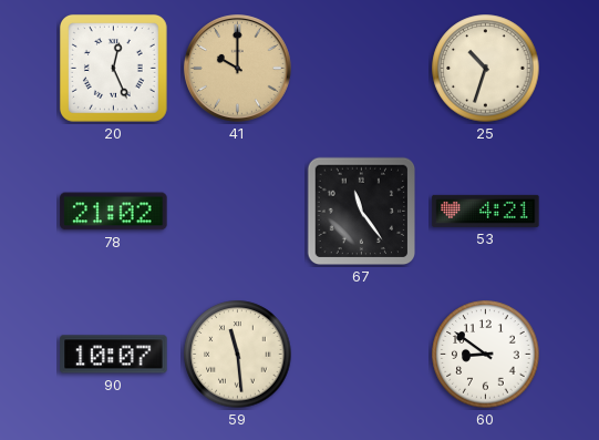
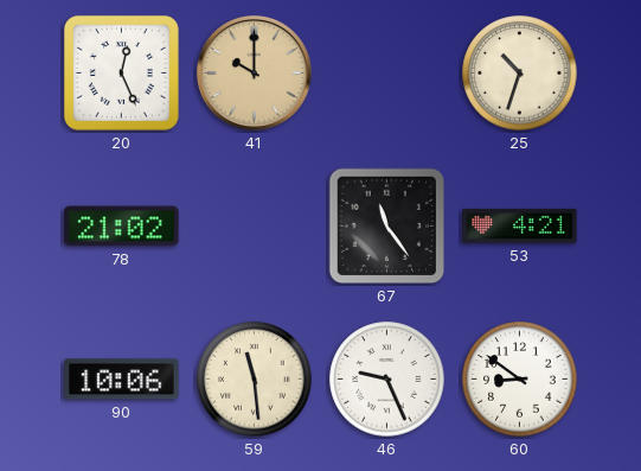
90: 10:07 -> 10:06 (122, 380)
46: none -> 9:26 (387, 380)
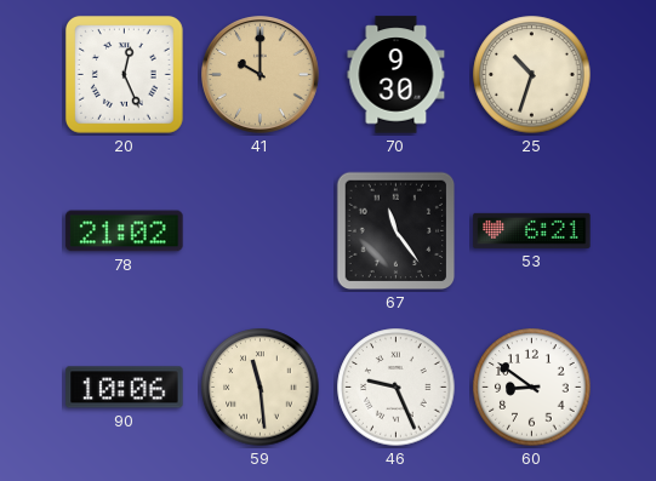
70: none -> 9:30 (397, 75)
53: 4:21 -> 6:21 (532, 230)
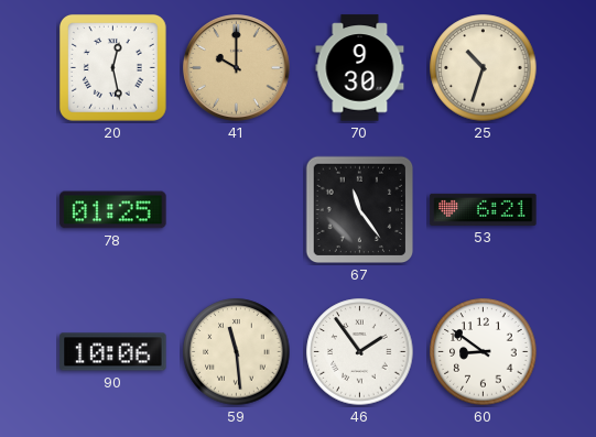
20: 12:26 -> 12:28 (112, 67)
78: 21:02 -> 01:25 (113, 210)
46: 9:26 -> 1:54 (360, 352)
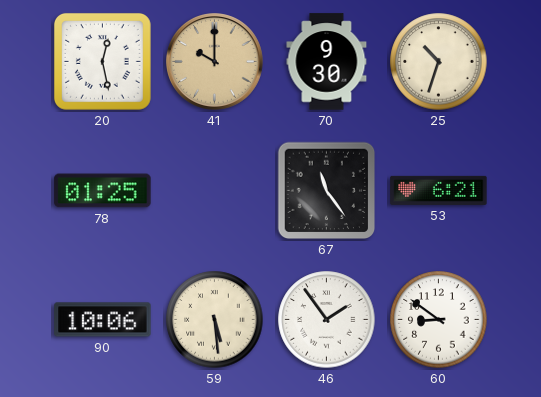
59: 11:29 -> 5:29 (215, 320)
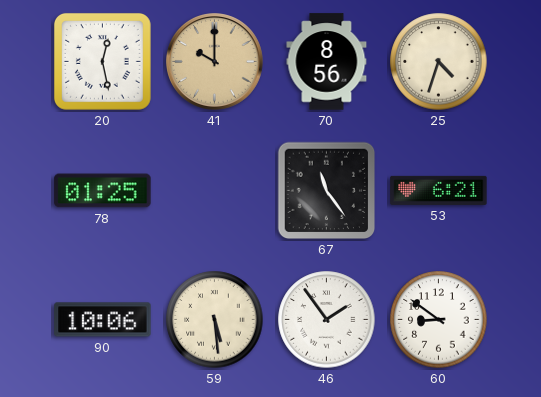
70: 9:30 -> 8:56 (327, 62)
25: 10:33 -> 4:33 (439, 62)
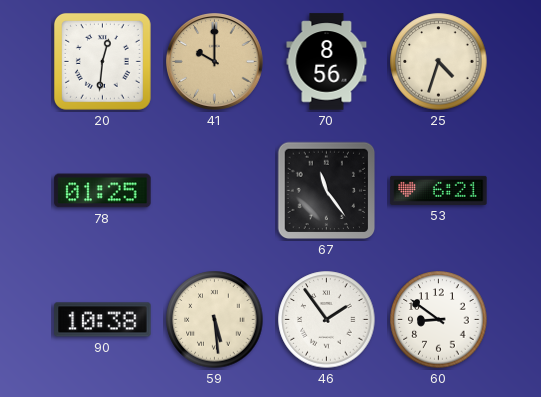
20: 12:28 -> 12:31 (102, 61)
90: 10:06 -> 10:38 (103, 320)
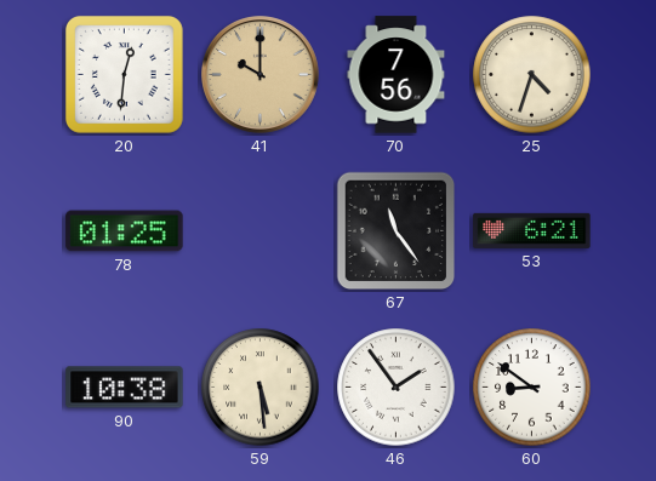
70: 8:56 -> 7:56 (397, 75)
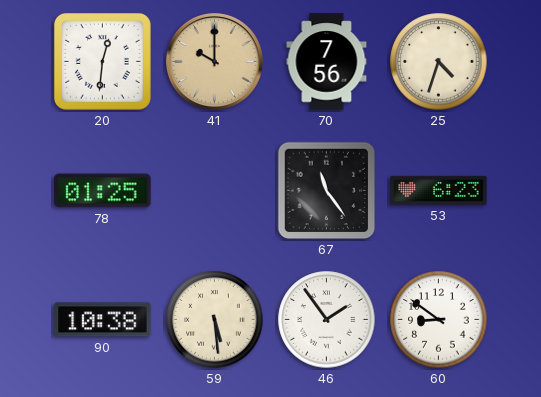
53: 6:21 -> 6:23 (439, 190)
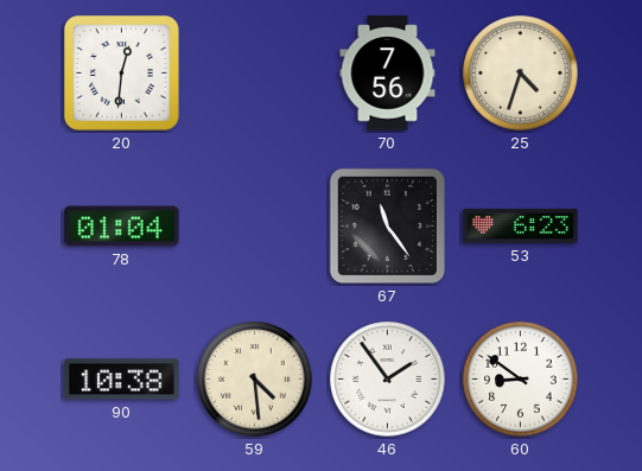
41: 10:00 -> none (215, 62)
78: 01:25 -> 01:04 (122, 227)
59: 5:29 -> 4:29 (255, 380)
